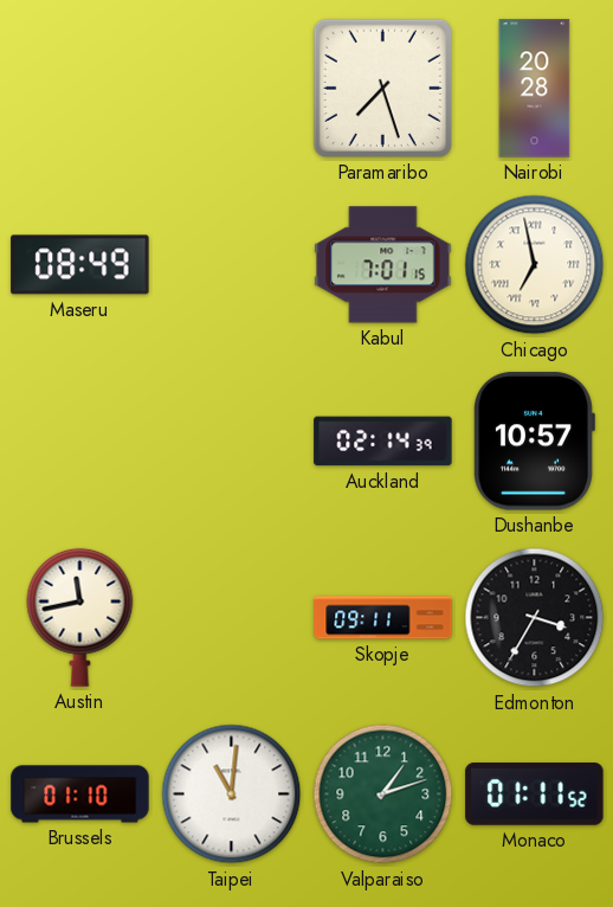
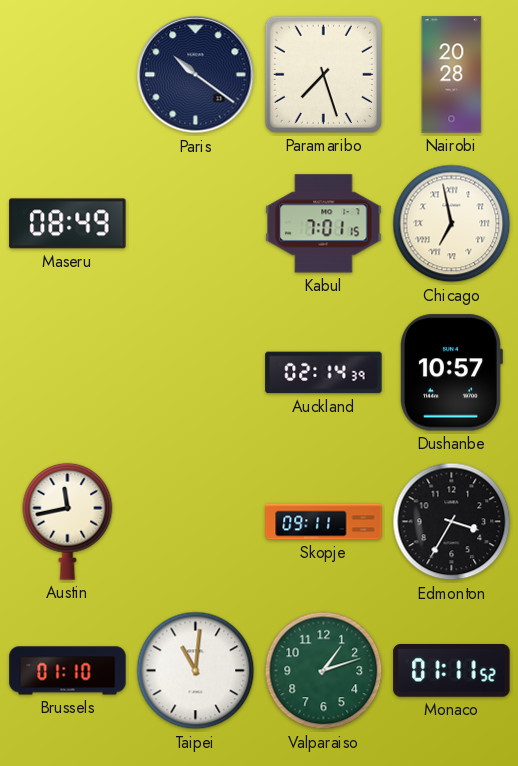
Paris: none -> 10:21 (196, 75)
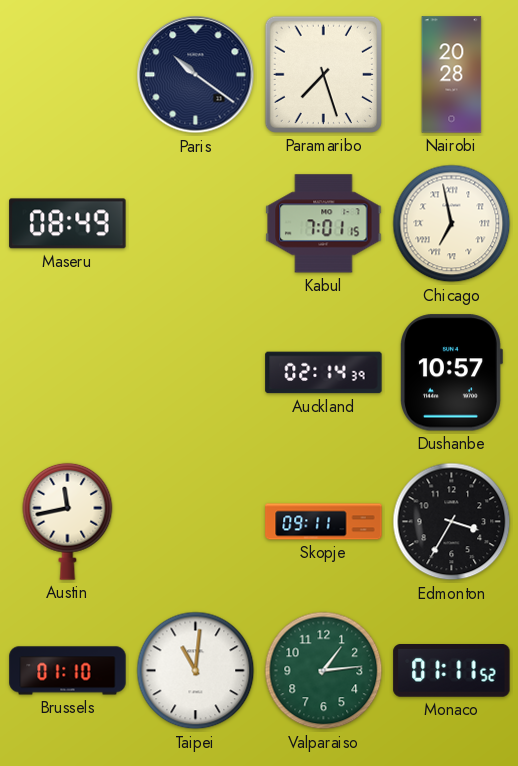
Valparaiso: 1:12 -> 1:14 (324, 671)
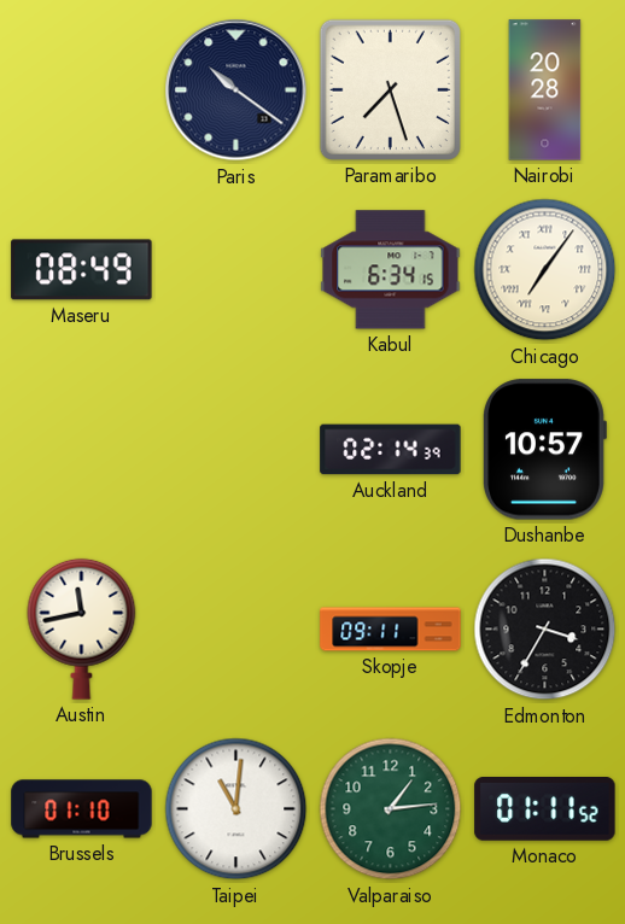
Kabul: 7:01 -> 6:34 (391, 270)
Chicago: 6:58 -> 7:06 (545, 270)
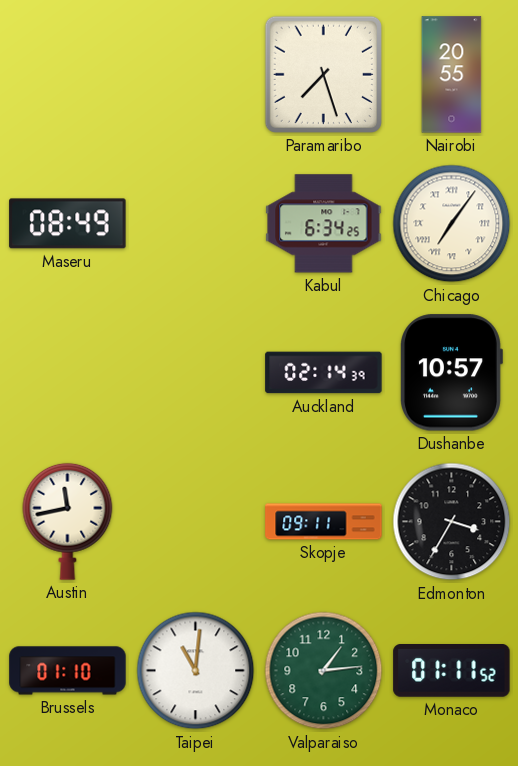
Paris: 10:21 -> none (236, 90)
Nairobi: 20:28 -> 20:55 (452, 75)
Kabul: 6:34:15 -> 6:34:25 (324, 224)
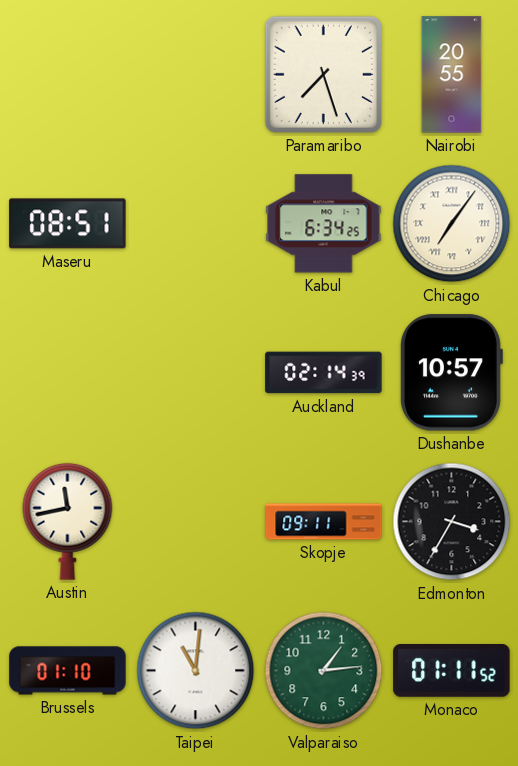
Maseru: 08:49 -> 08:51 (68, 224)
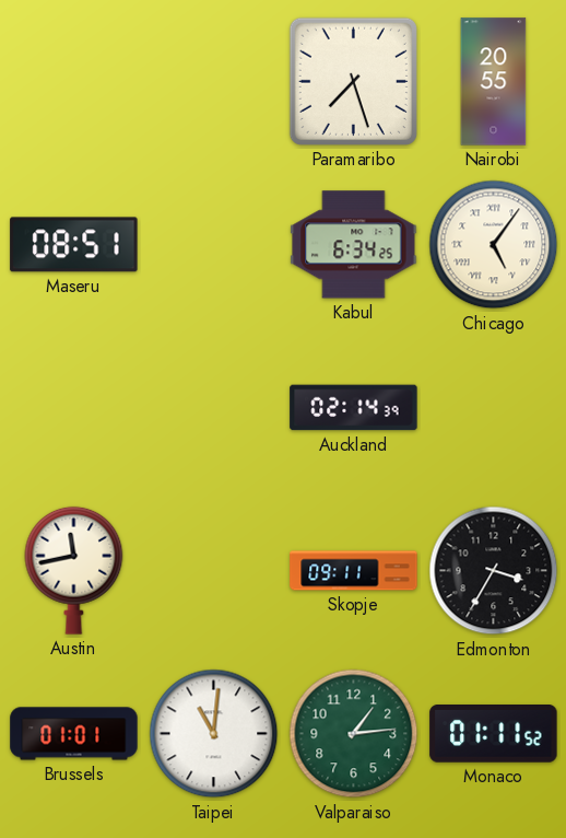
Chicago: 7:06 -> 5:06 (494, 245)
Dushanbe: 10:57 -> none (452, 373)
Brussels: 01:10 -> 01:01 (74, 734)
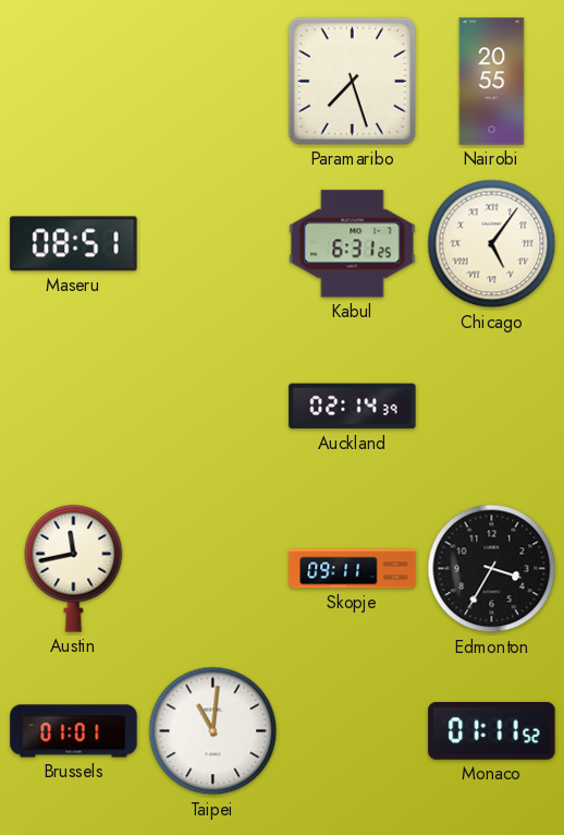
Kabul: 6:34 -> 6:31 (353, 244)
Valparaiso: 1:14 -> none (354, 734)
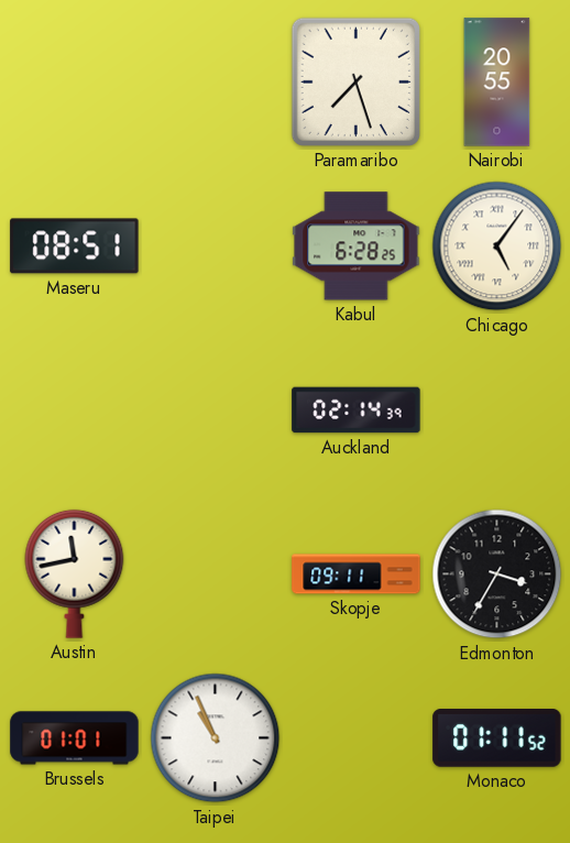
Kabul: 6:31 -> 6:28 (357, 247)
Taipei: 11:01 -> 10:56 (216, 738)
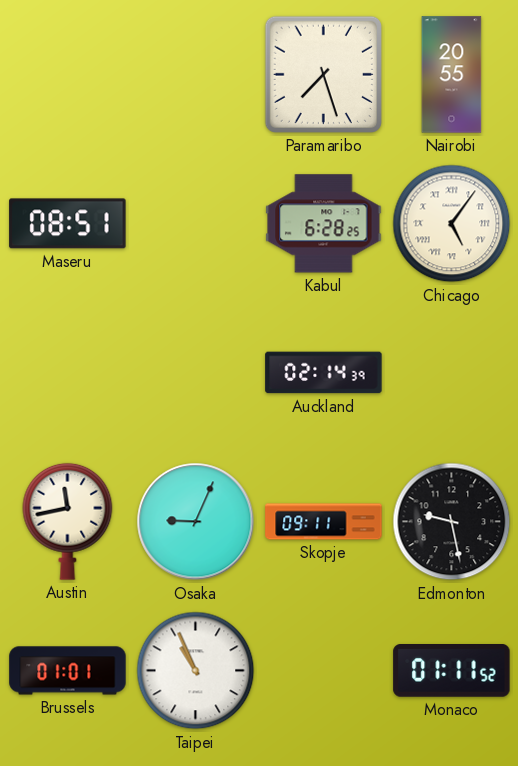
Osaka: none -> 9:04 (196, 522)
Edmonton: 3:35 -> 9:28 (452, 522)
